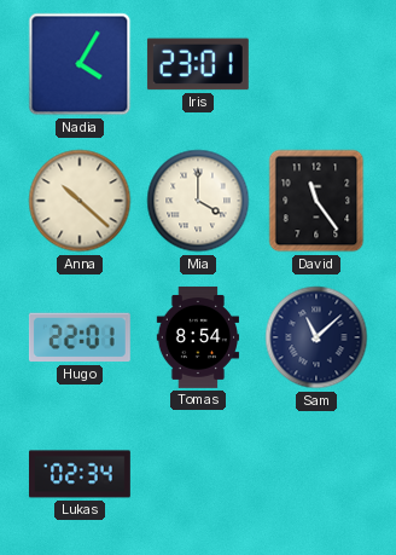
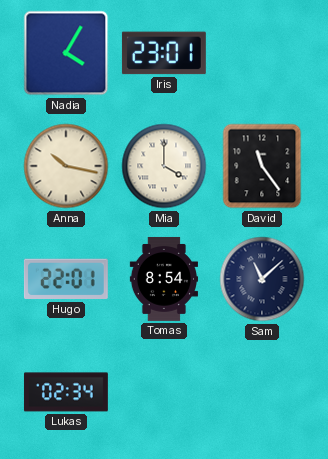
Anna: 10:22 -> 10:17 (66, 166)
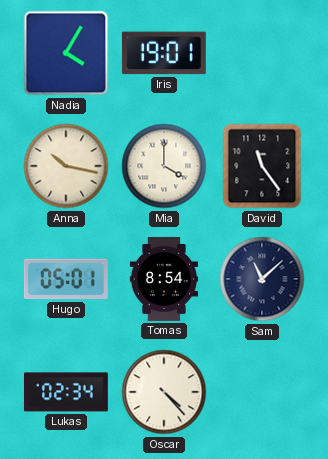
Iris: 23:01 -> 19:01 (164, 53)
Hugo: 22:01 -> 05:01 (66, 279)
Oscar: none -> 4:23 (164, 392)
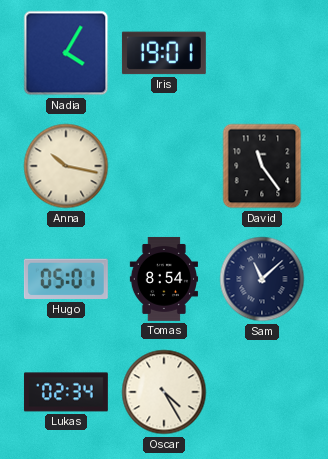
Mia: 4:00 -> none (164, 166)
Oscar: 4:23 -> 4:25 (164, 392)
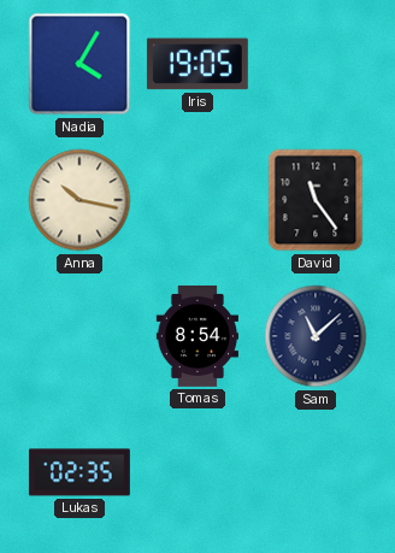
Iris: 19:01 -> 19:05 (197, 64)
Hugo: 05:01 -> none (66, 279)
Lukas: 02:34 -> 02:35 (79, 472)
Oscar: 4:25 -> none (164, 392)
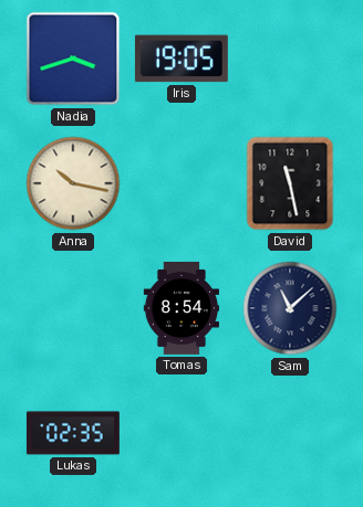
Nadia: 4:05 -> 3:42 (73, 59)
David: 11:24 -> 11:28 (290, 183)
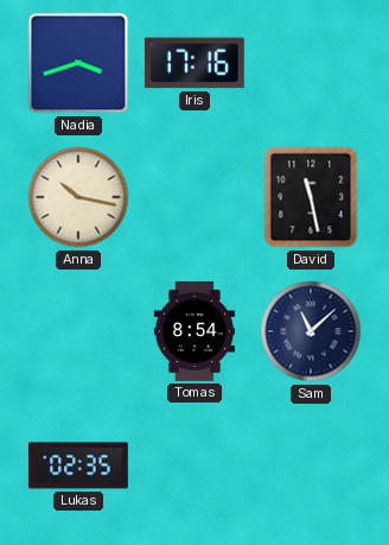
Iris: 19:05 -> 17:16 (194, 63)
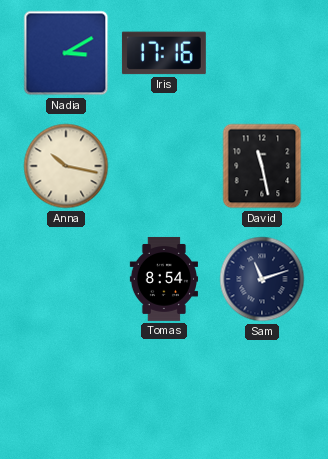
Nadia: 3:42 -> 3:10 (66, 53)
Sam: 11:08 -> 11:12 (262, 279)
Lukas: 02:35 -> none (78, 465)
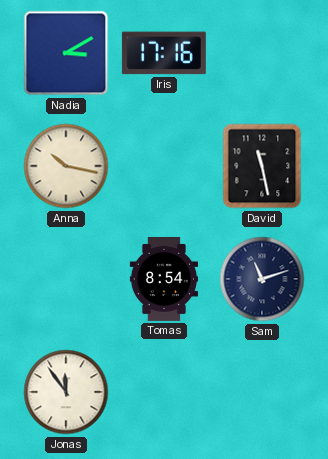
Jonas: none -> 11:54 (66, 392)
